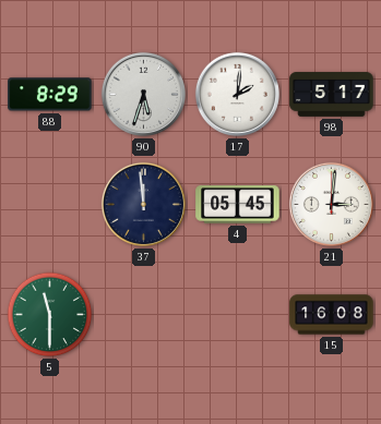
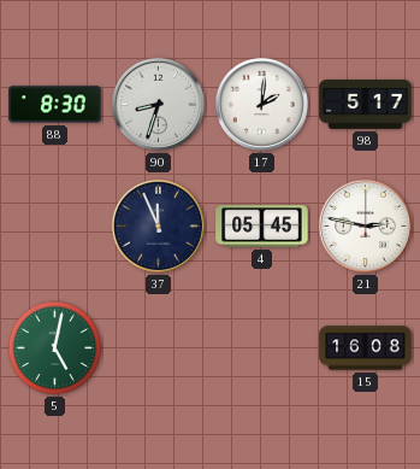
88: 8:29 -> 8:30 (55, 105)
90: 5:33 -> 8:33 (158, 104)
37: 11:59 -> 11:56 (158, 225)
21: 3:01 -> 2:47 (365, 225)
5: 11:30 -> 5:02 (55, 348)
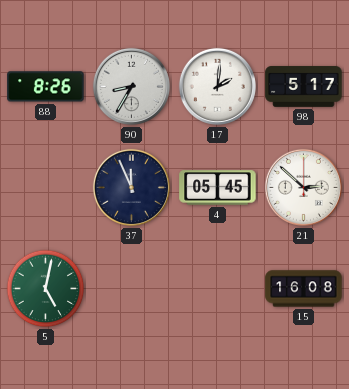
88: 8:30 -> 8:26 (46, 87)
90: 8:33 -> 8:35 (131, 86)
21: 2:47 -> 2:52 (303, 187)
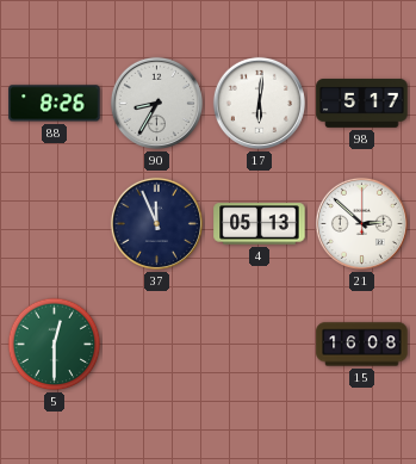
17: 2:01 -> 6:01 (259, 103)
4: 05:45 -> 05:13 (260, 224)
5: 5:02 -> 12:30 (55, 345)
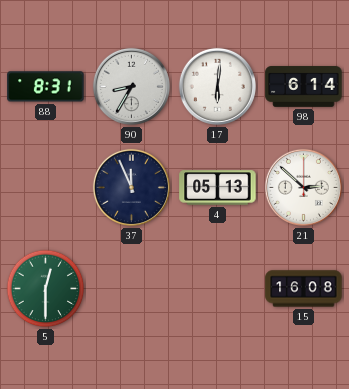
88: 8:26 -> 8:31 (46, 87)
98: 5:17 -> 6:14 (304, 87)
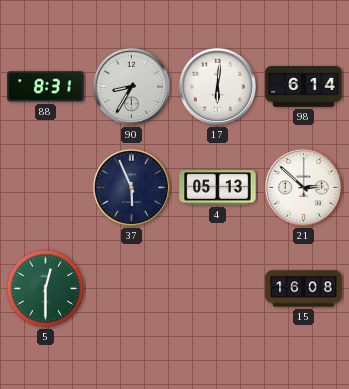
37: 11:56 -> 5:56 (131, 187)
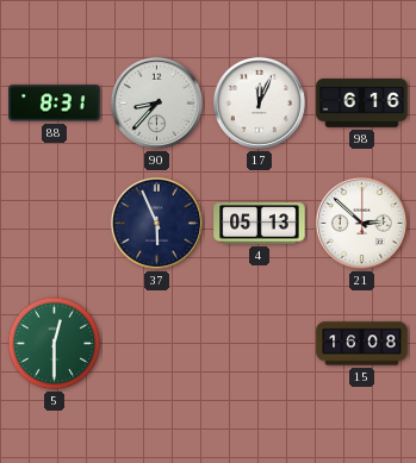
90: 8:35 -> 8:37 (156, 102)
17: 6:01 -> 12:04 (259, 102)
98: 6:14 -> 6:16 (362, 104)
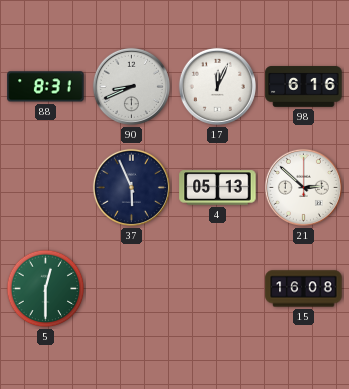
90: 8:37 -> 8:41 (131, 86)
